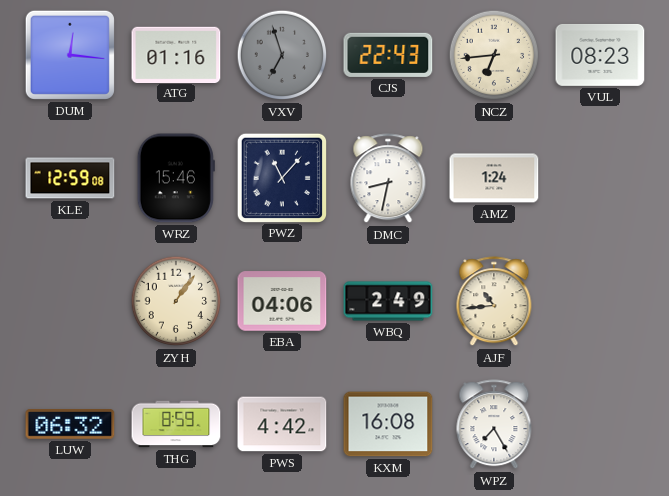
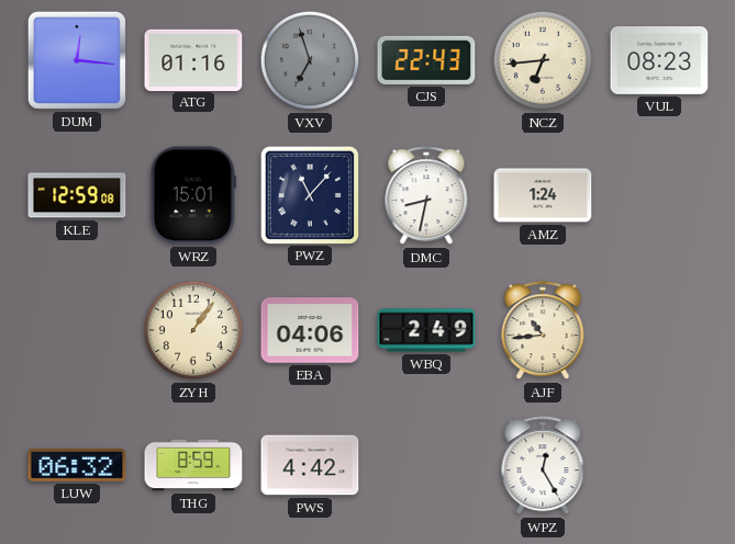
WRZ: 15:46 -> 15:01 (193, 195)
KXM: 16:08 -> none (388, 424)
WPZ: 7:25 -> 12:25 (543, 466)
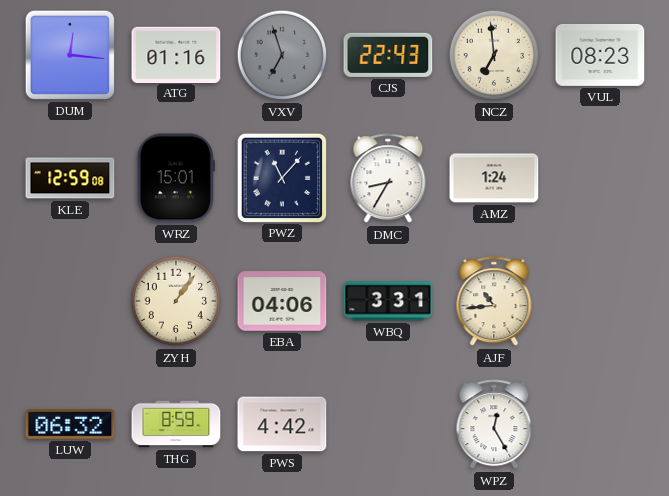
NCZ: 6:44 -> 6:59 (494, 55)
DMC: 8:32 -> 8:35 (388, 179)
WBQ: 2:49 -> 3:31 (388, 301)
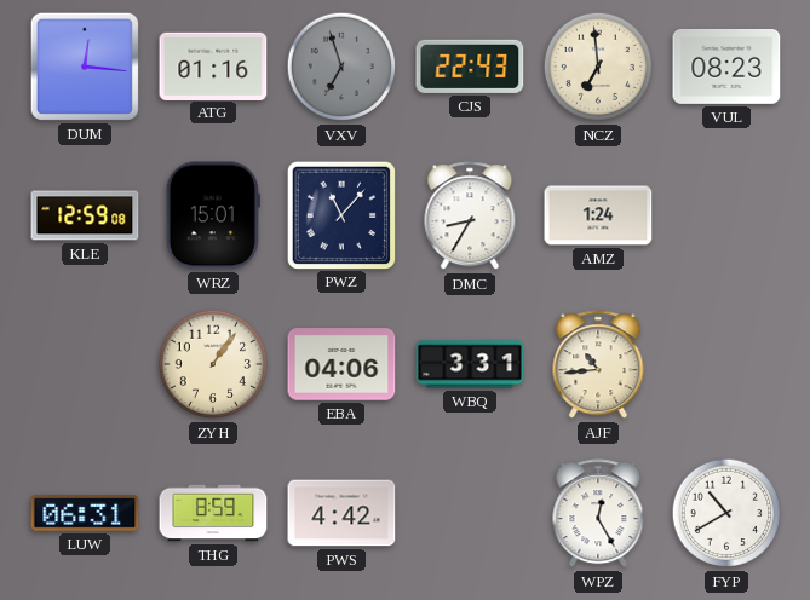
LUW: 06:32 -> 06:31 (85, 514)
FYP: none -> 10:40 (726, 513)
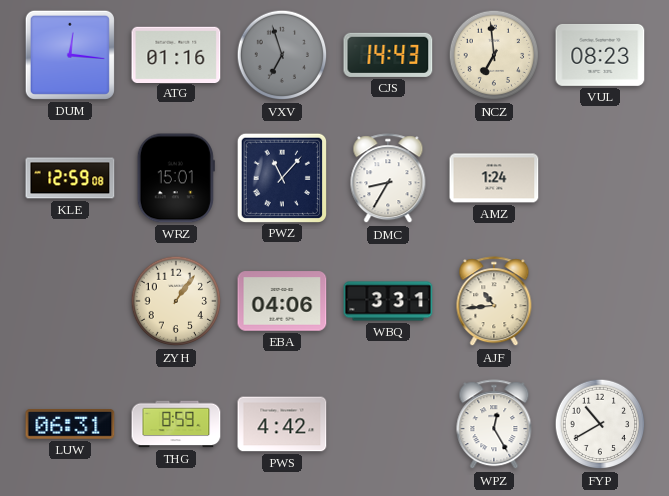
CJS: 22:43 -> 14:43 (388, 55)
